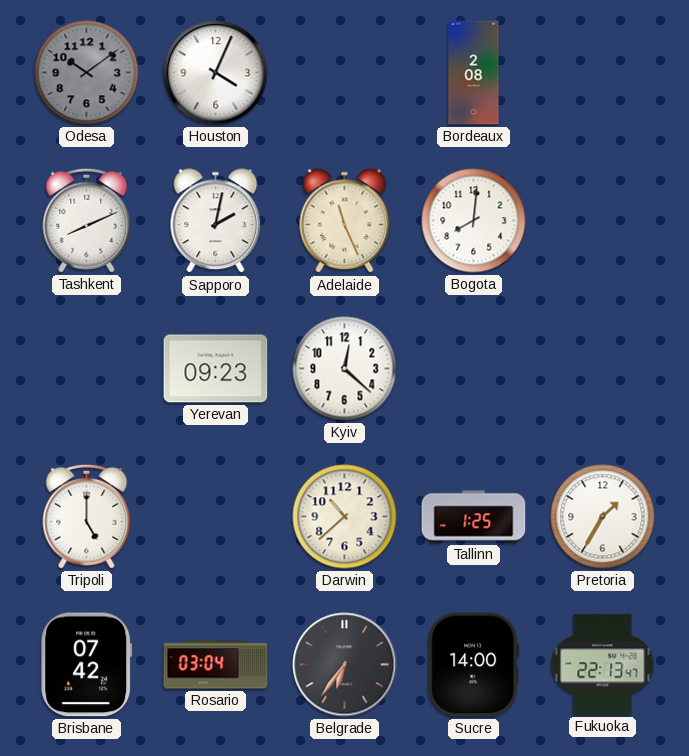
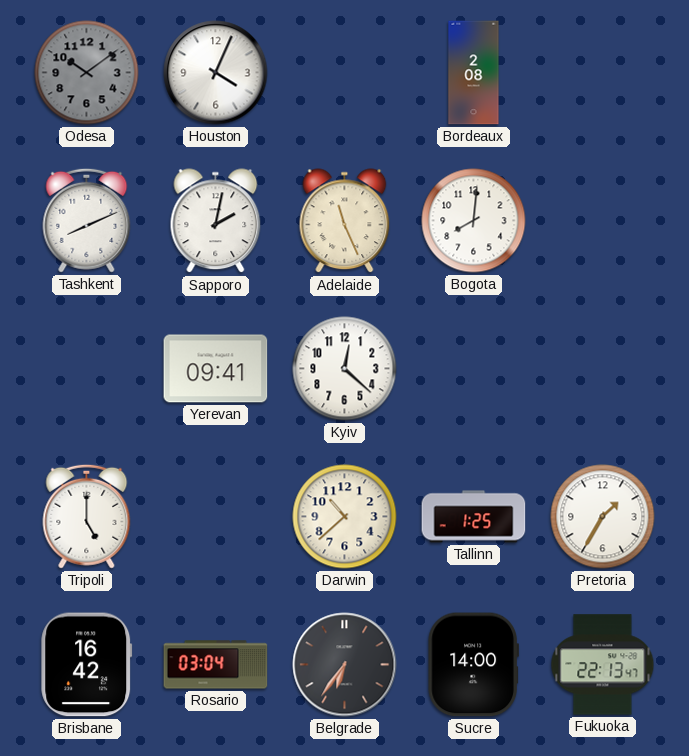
Yerevan: 09:23 -> 09:41 (216, 369)
Brisbane: 07:42 -> 16:42 (87, 665)
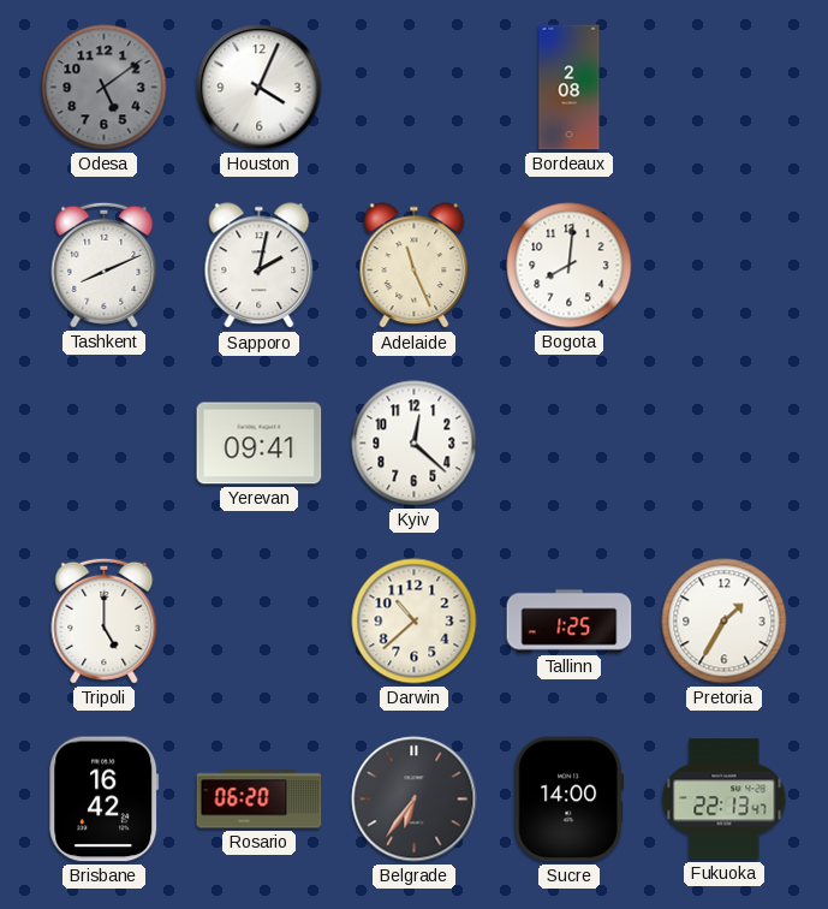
Odesa: 10:09 -> 5:09 (105, 88)
Rosario: 03:04 -> 06:20 (260, 800)
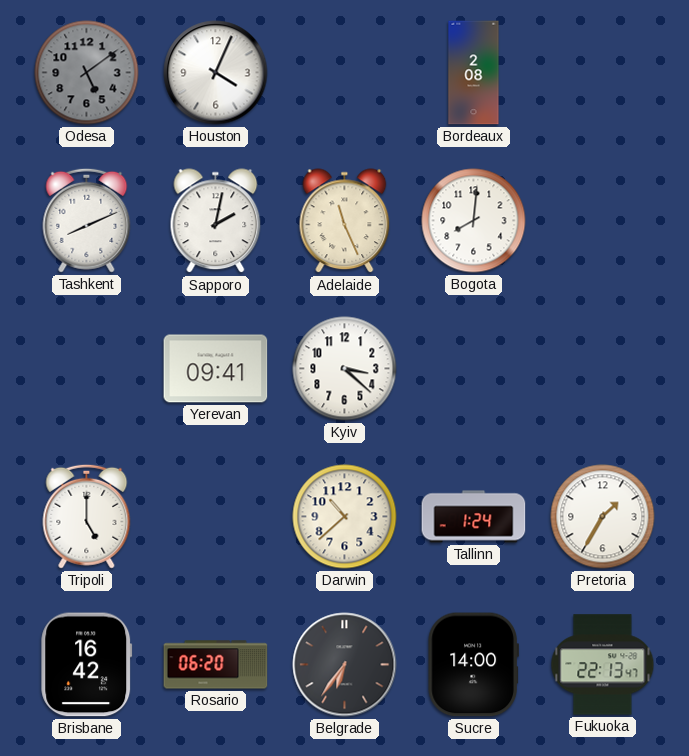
Kyiv: 12:22 -> 3:22 (345, 369)
Tallinn: 1:25 -> 1:24 (474, 517)
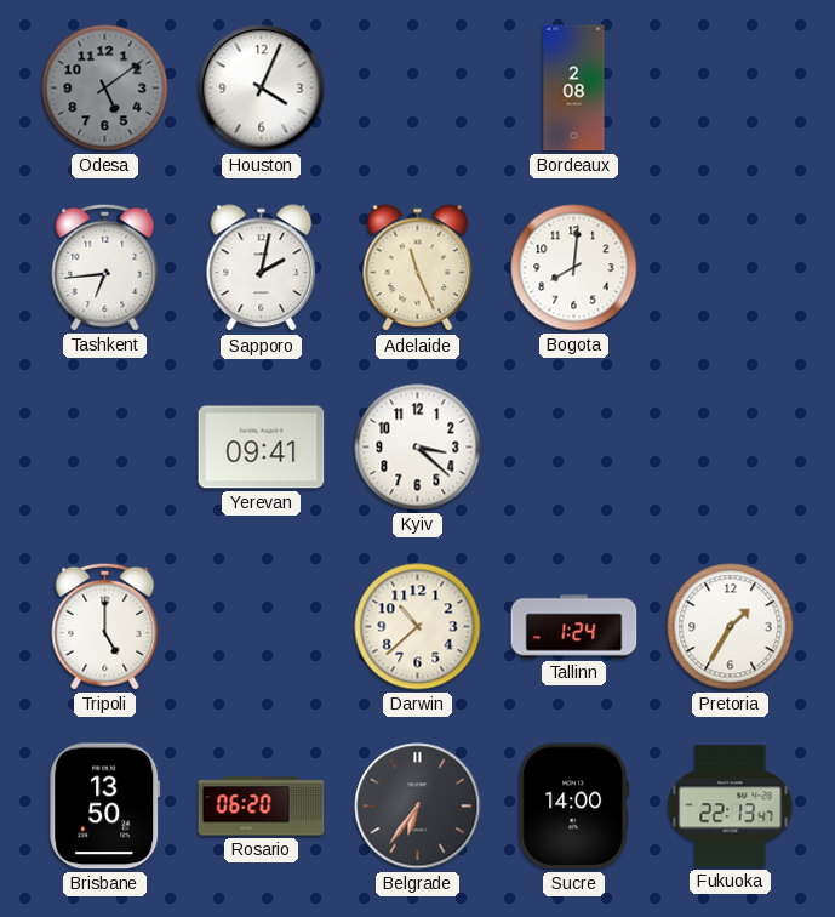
Tashkent: 8:11 -> 6:44 (105, 267)
Brisbane: 16:42 -> 13:50 (105, 807)
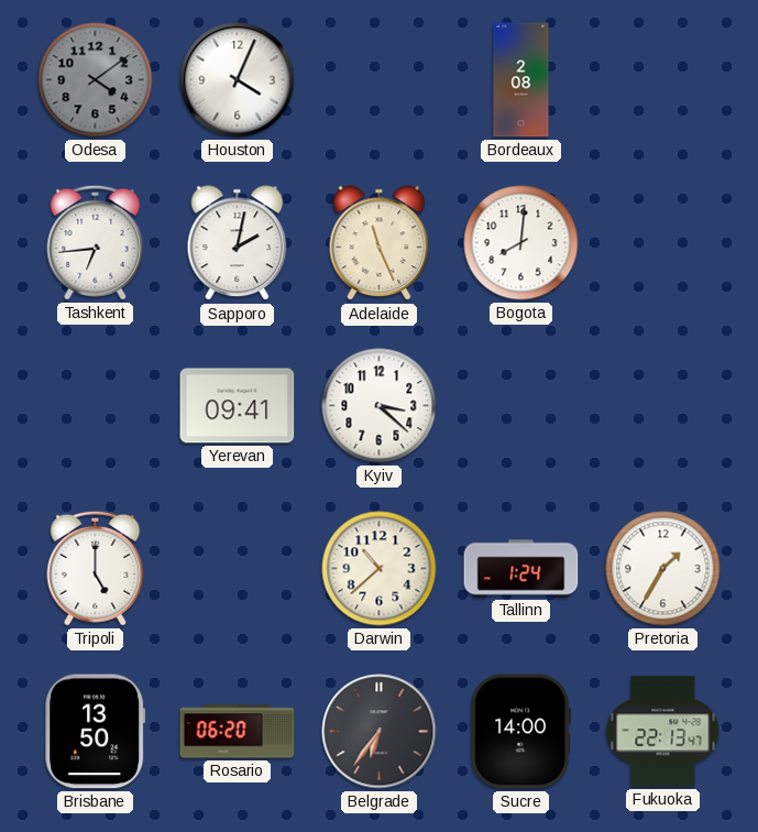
Odesa: 5:09 -> 4:09 (96, 80)
